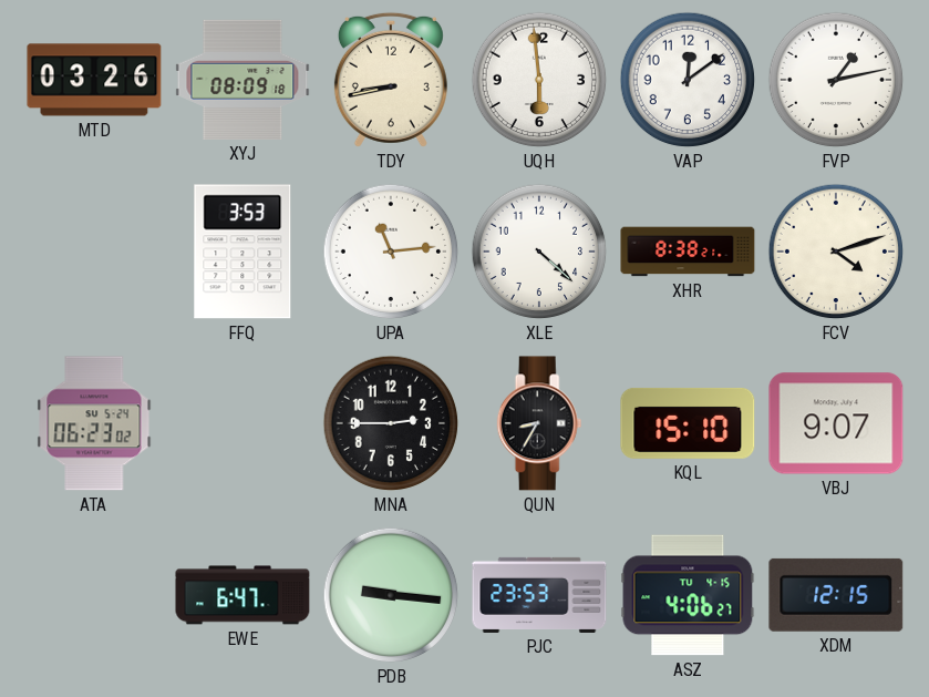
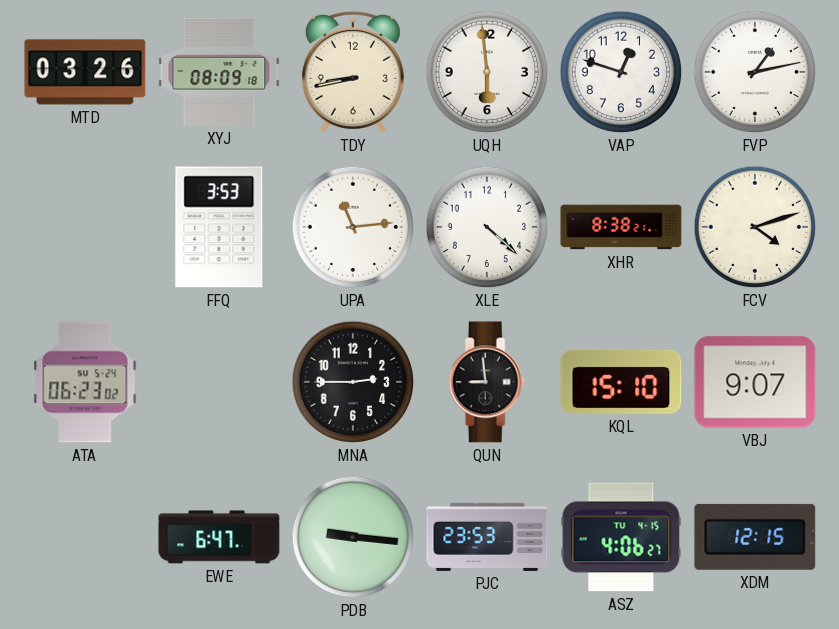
VAP: 12:09 -> 12:48 (621, 72)
QUN: 8:35 -> 8:59 (487, 382)
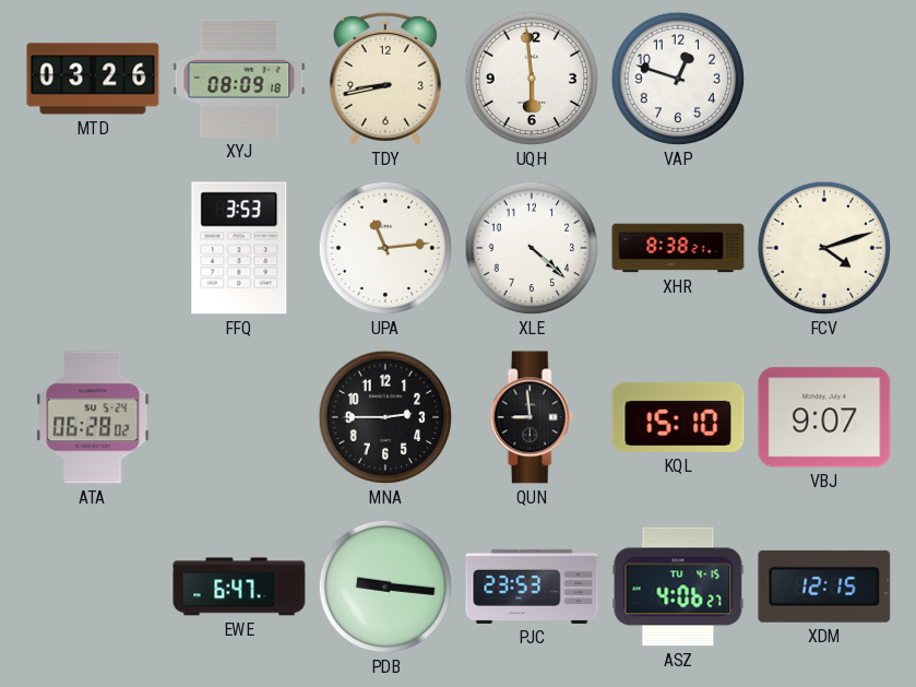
FVP: 1:13 -> none (755, 72)
ATA: 06:23 -> 06:28 (93, 417)
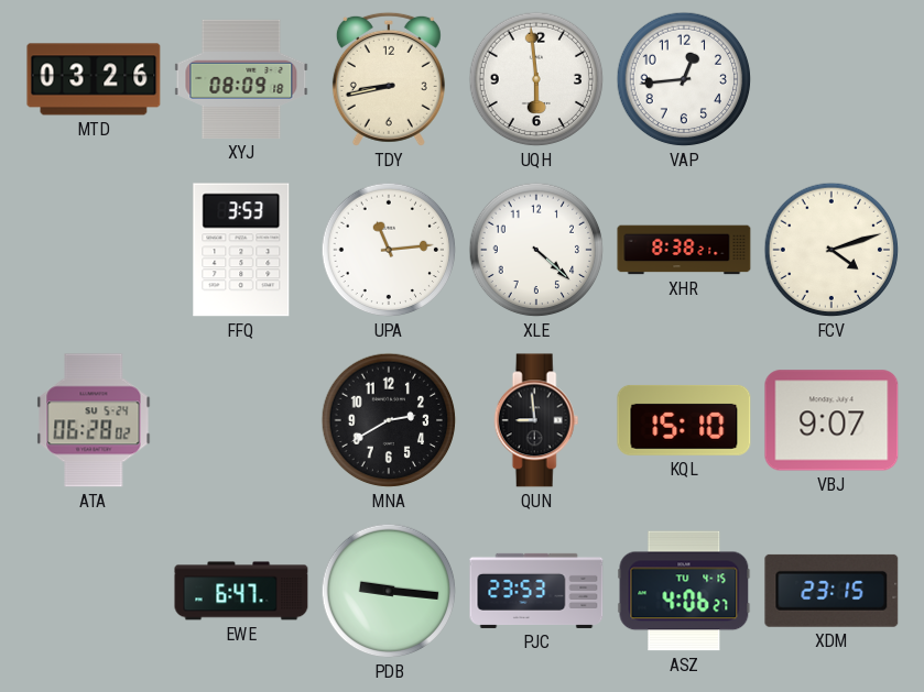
VAP: 12:48 -> 12:44 (684, 79)
MNA: 2:45 -> 2:40 (389, 420)
XDM: 12:15 -> 23:15 (831, 591)
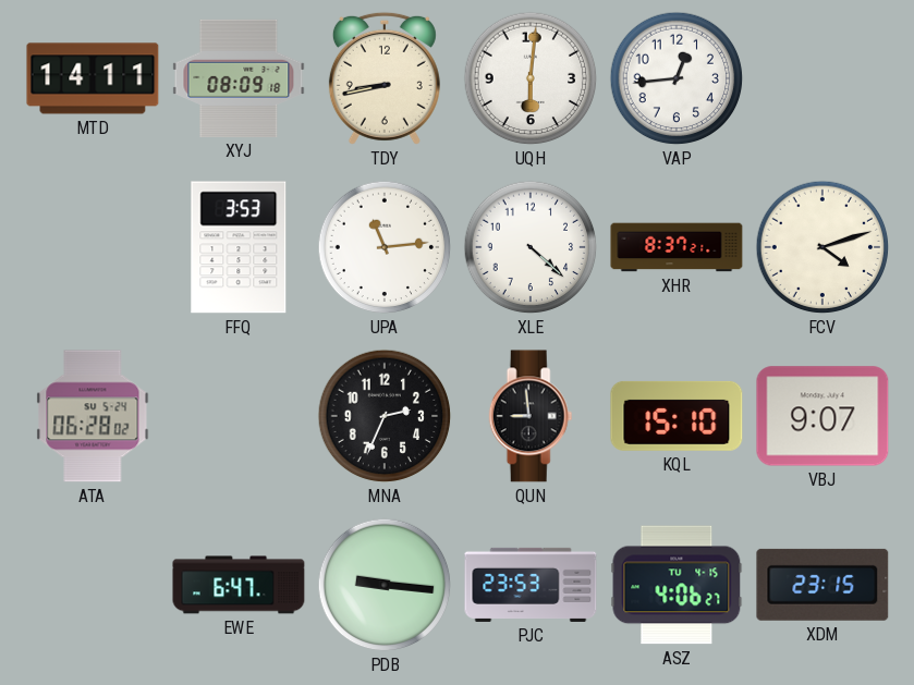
MTD: 03:26 -> 14:11 (93, 78)
UQH: 5:59 -> 6:01 (531, 78)
XHR: 8:38 -> 8:37 (677, 247)
MNA: 2:40 -> 2:34 (385, 416)
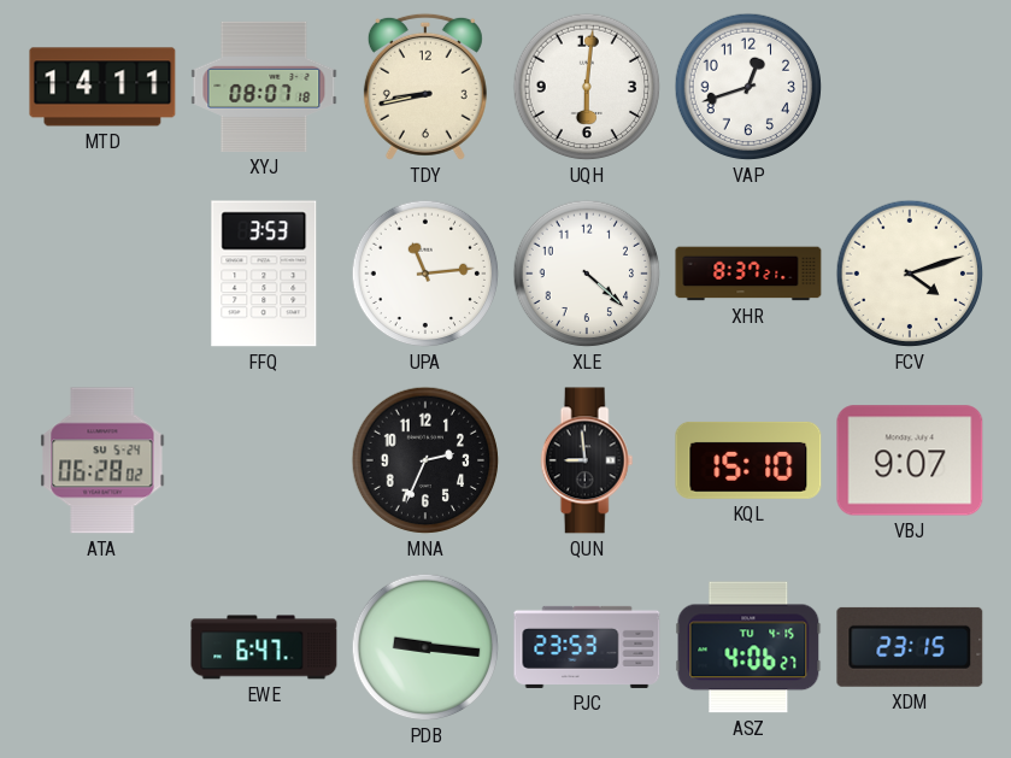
XYJ: 08:09 -> 08:07 (264, 87)
VAP: 12:44 -> 12:42 (748, 87)
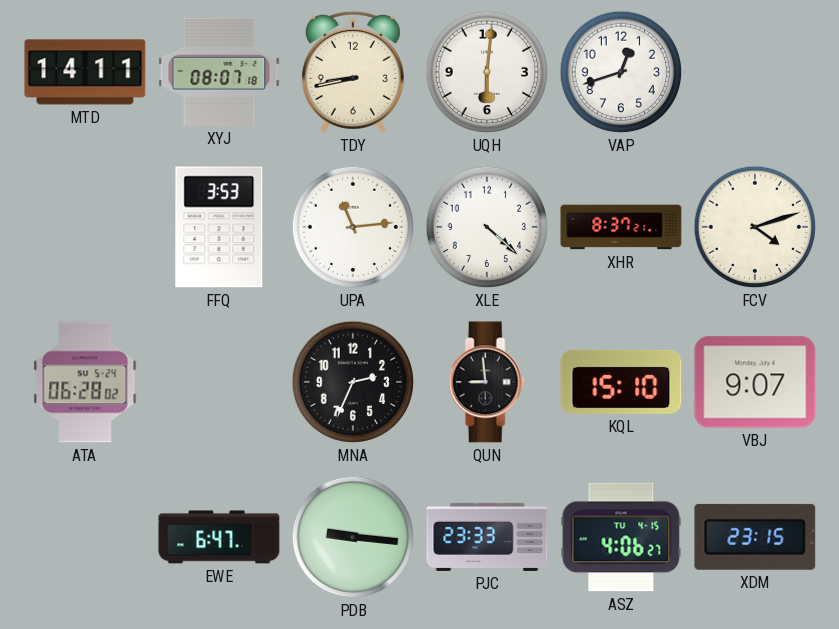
PJC: 23:53 -> 23:33 (487, 537)
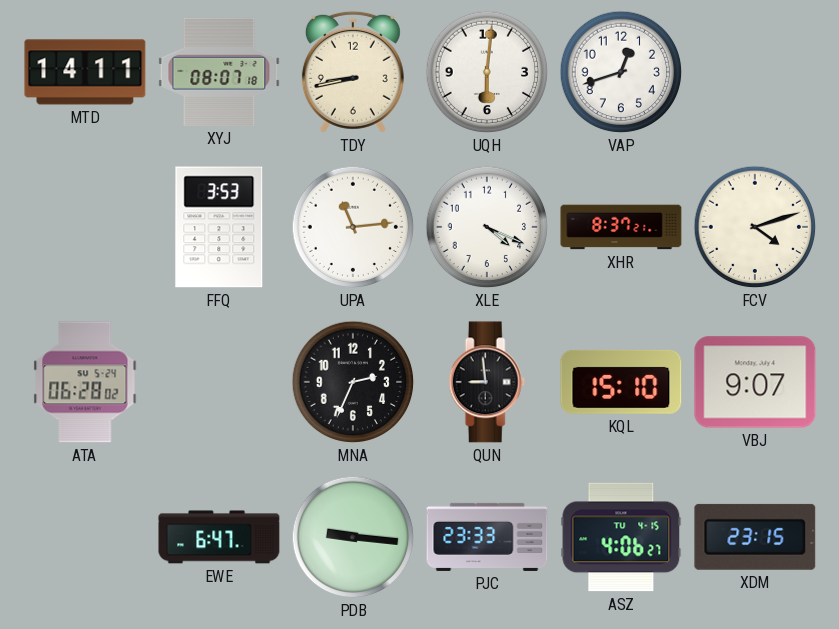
XLE: 4:22 -> 4:19 (487, 227)
